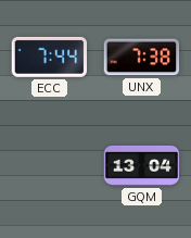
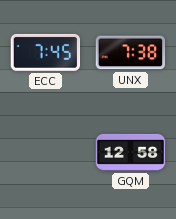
ECC: 7:44 -> 7:45 (46, 52)
GQM: 13:04 -> 12:58 (131, 152)
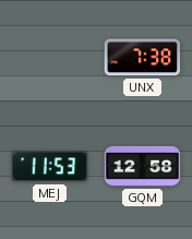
ECC: 7:45 -> none (46, 52)
MEJ: none -> 11:53 (50, 167)
